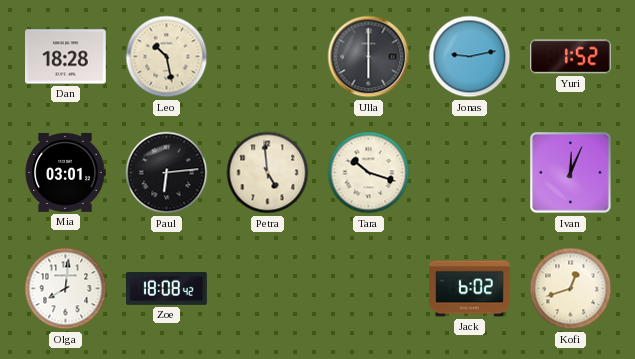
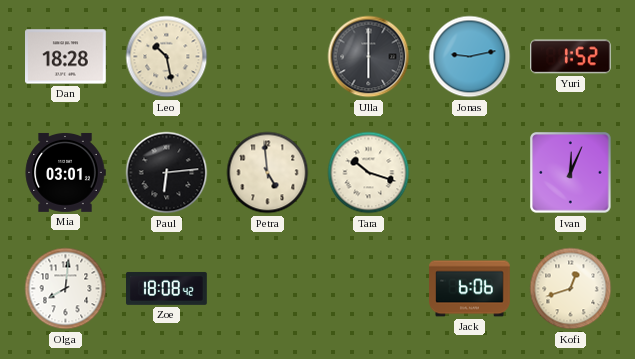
Jack: 6:02 -> 6:06 (470, 289)
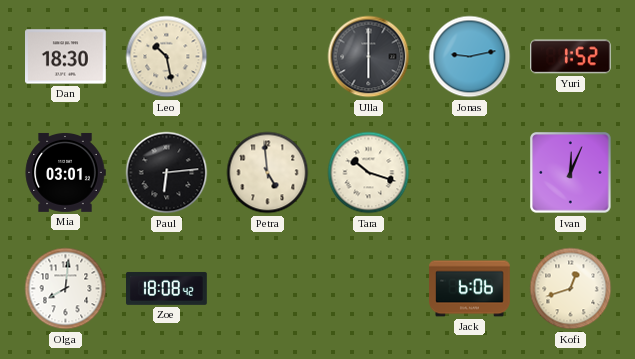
Dan: 18:28 -> 18:30 (66, 57)
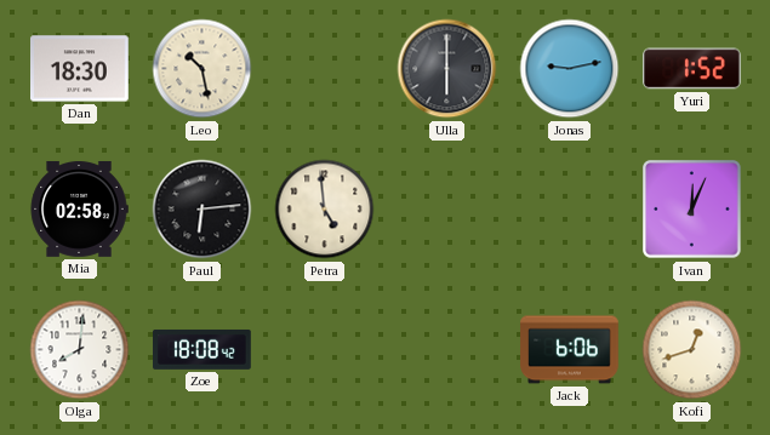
Mia: 03:01 -> 02:58 (79, 208)
Tara: 10:18 -> none (369, 173)
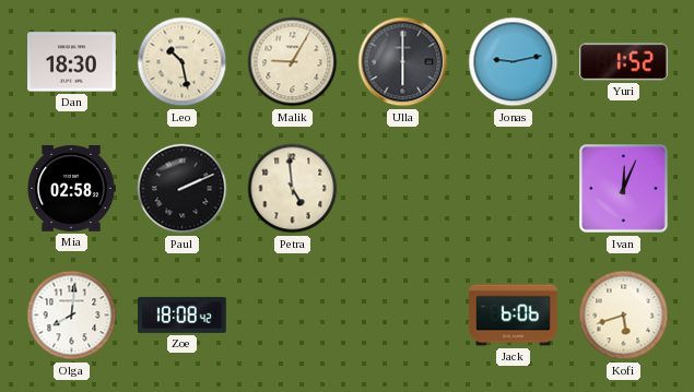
Malik: none -> 9:05 (293, 62)
Paul: 6:14 -> 2:11 (183, 189)
Kofi: 12:42 -> 5:42 (624, 316)
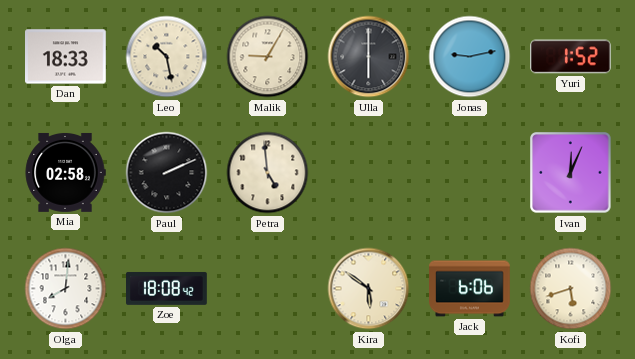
Dan: 18:30 -> 18:33 (66, 57)
Kira: none -> 5:51 (369, 289)
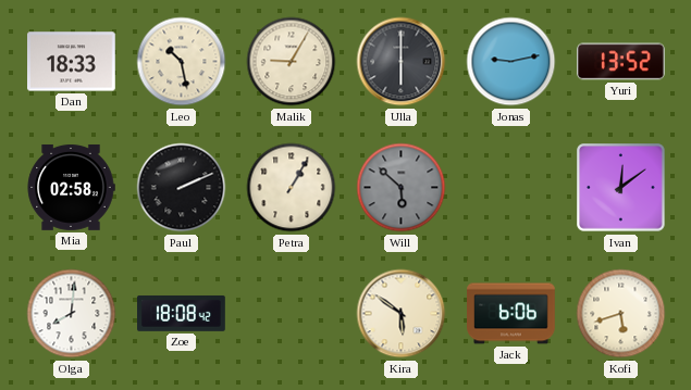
Yuri: 1:52 -> 13:52 (621, 62)
Petra: 4:59 -> 1:05 (292, 188)
Will: none -> 5:52 (402, 188)
Ivan: 12:04 -> 12:09 (621, 188)
